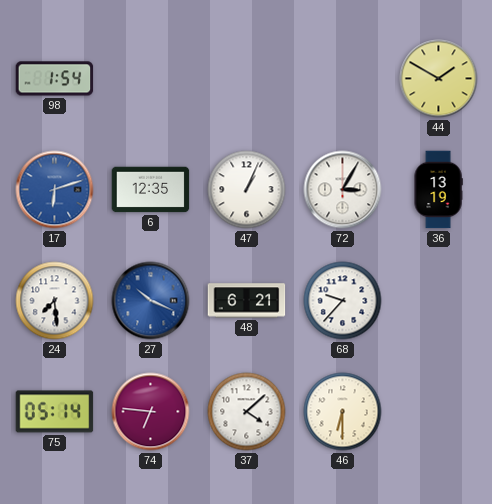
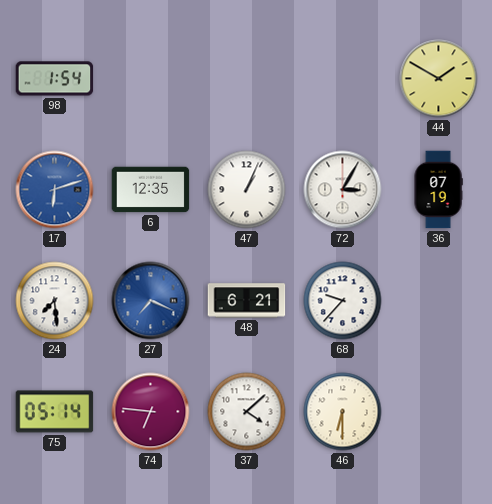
36: 13:19 -> 07:19 (438, 190)
27: 10:19 -> 7:19 (151, 301)
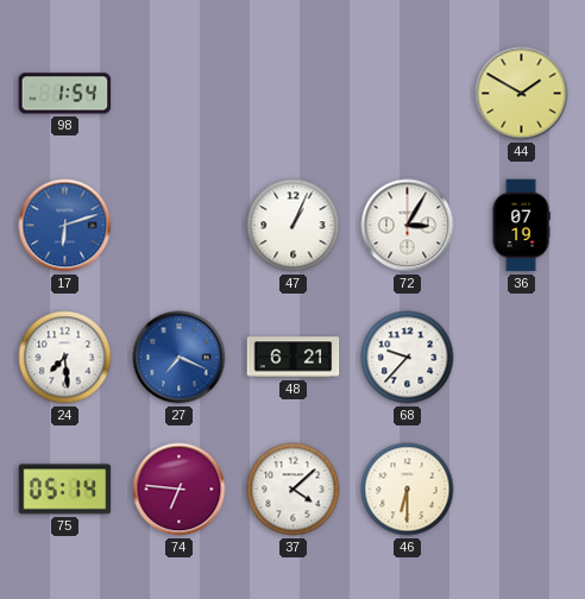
6: 12:35 -> none (151, 190)
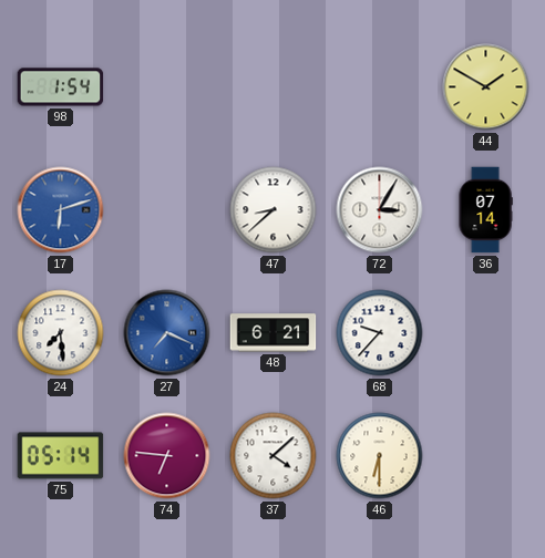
47: 1:04 -> 8:38 (274, 210)
36: 07:19 -> 07:14 (485, 210)
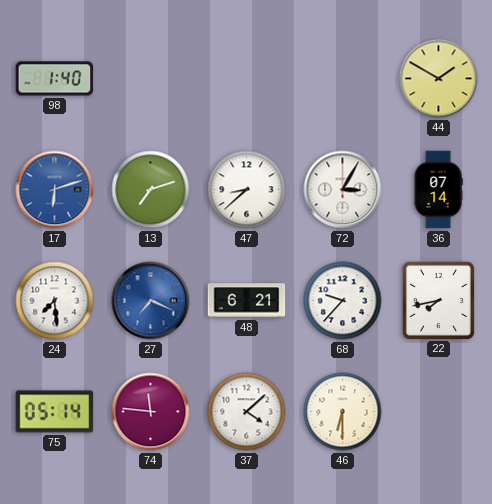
98: 1:54 -> 1:40 (55, 79)
13: none -> 7:12 (151, 190)
22: none -> 7:43 (438, 300)
74: 6:46 -> 11:46 (151, 412)
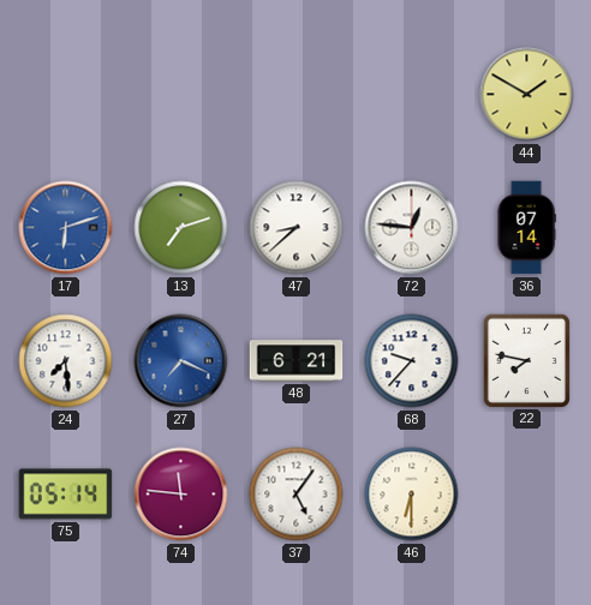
98: 1:40 -> none (55, 79)
72: 3:05 -> 12:46 (412, 228)
22: 7:43 -> 7:47 (526, 360)
37: 4:08 -> 5:06 (297, 495)
